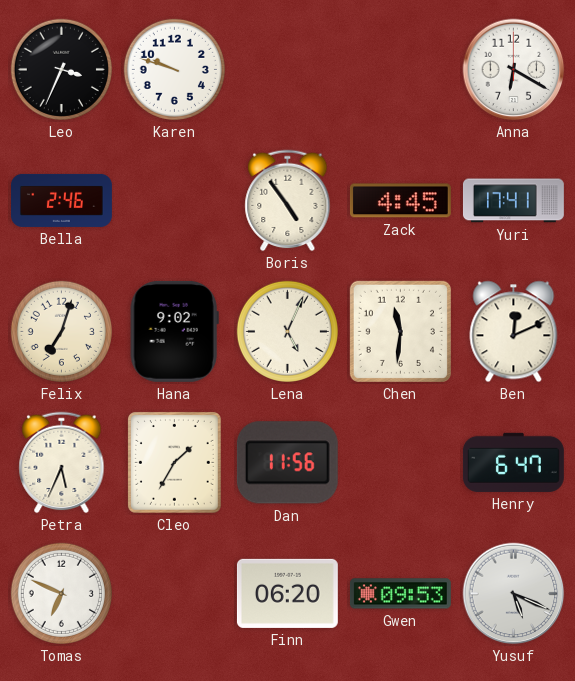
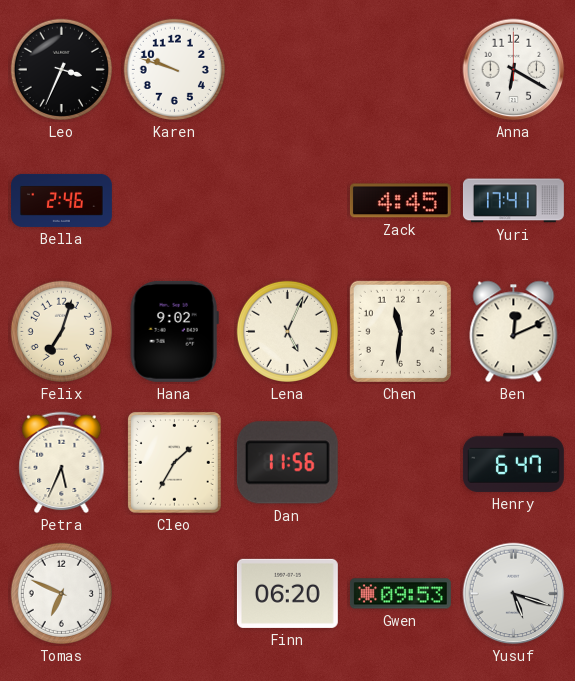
Boris: 4:54 -> none (288, 201)
Yusuf: 5:19 -> 5:18 (514, 594)
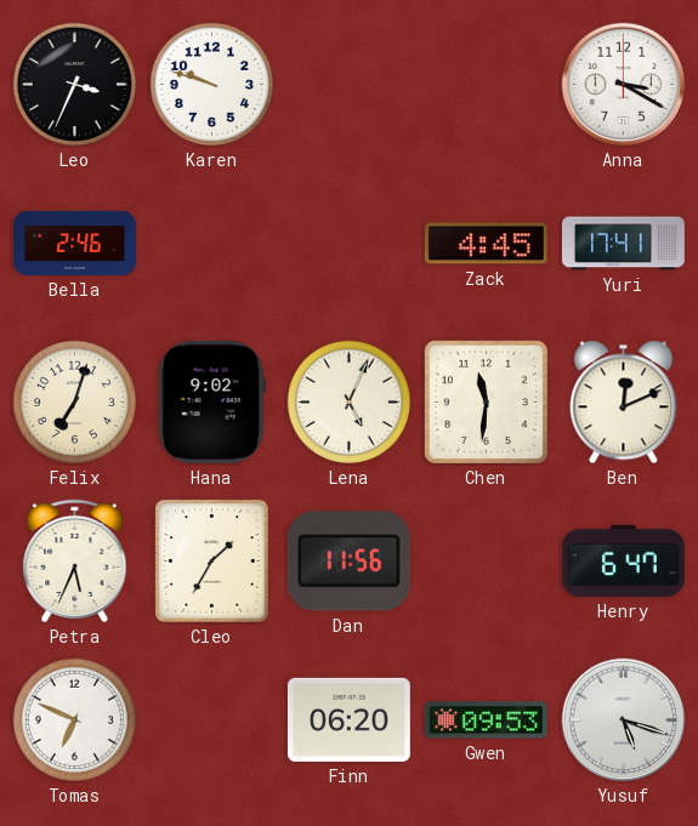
Anna: 6:20 -> 3:20 (624, 85)
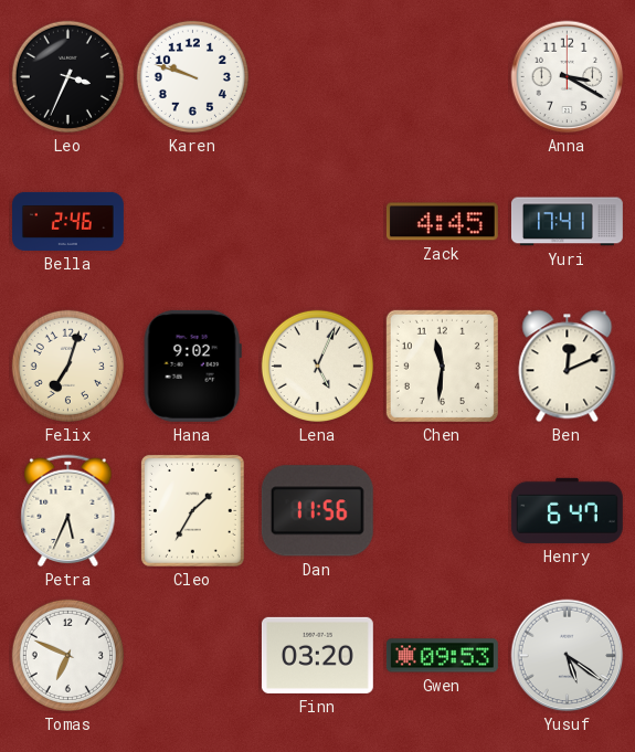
Finn: 06:20 -> 03:20 (317, 655)
Yusuf: 5:18 -> 5:21 (568, 656)
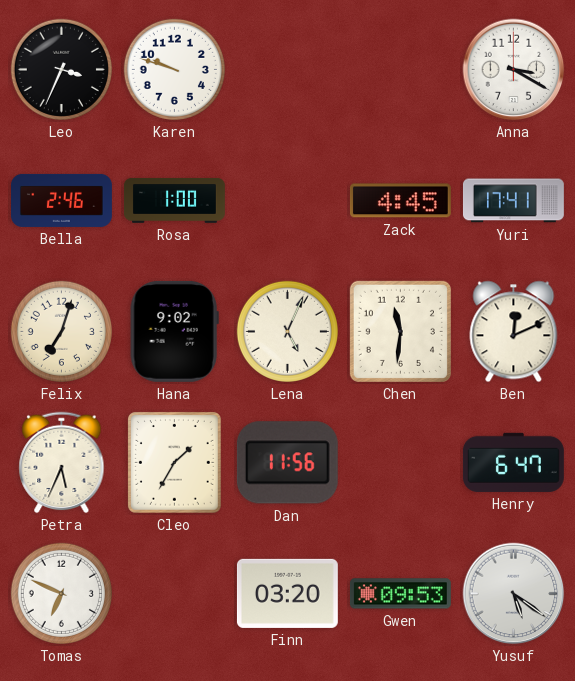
Rosa: none -> 1:00 (174, 200)
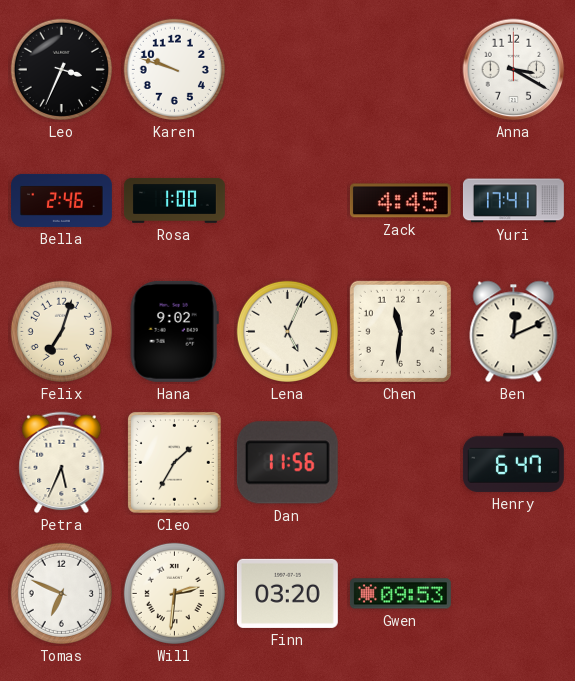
Will: none -> 2:31 (174, 593)
Yusuf: 5:21 -> none (514, 594)
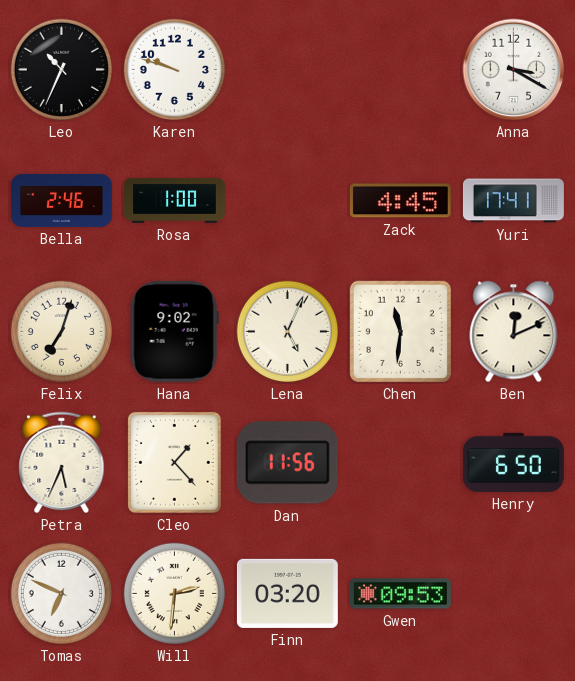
Leo: 3:34 -> 10:34 (61, 69)
Cleo: 1:35 -> 1:23 (174, 462)
Henry: 6:47 -> 6:50 (513, 462)
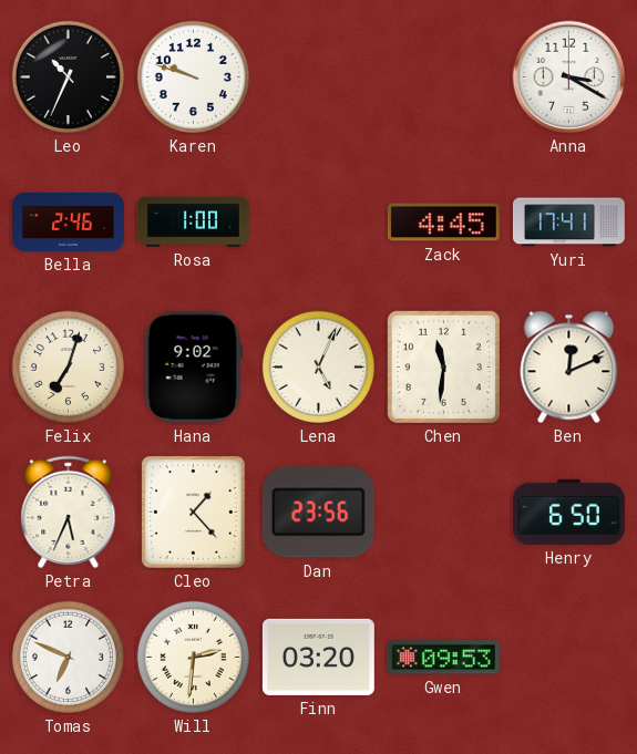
Dan: 11:56 -> 23:56 (318, 513)
